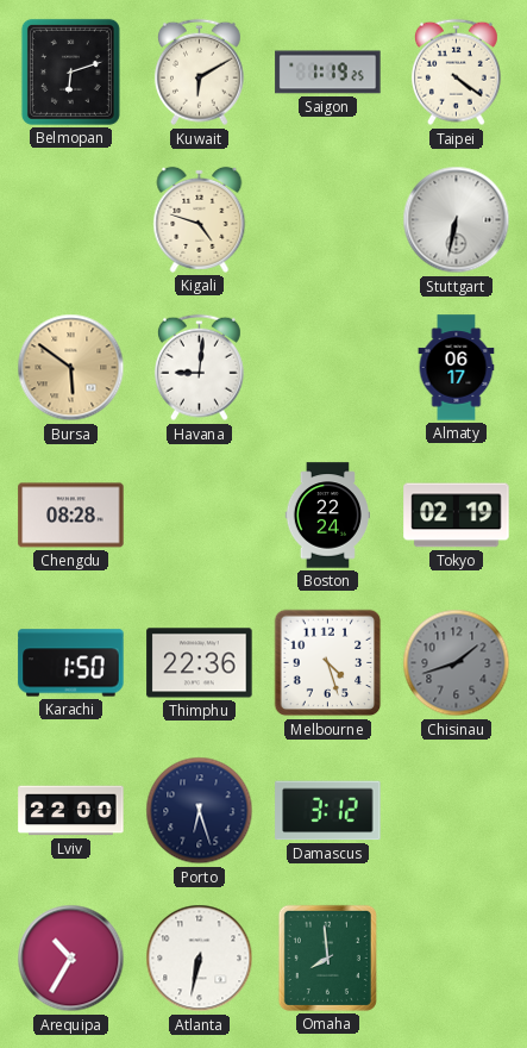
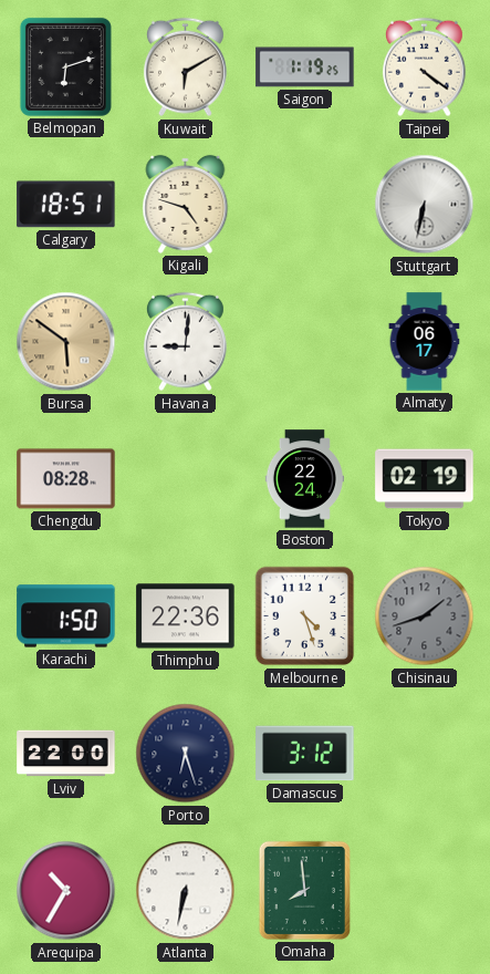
Calgary: none -> 18:51 (66, 205)
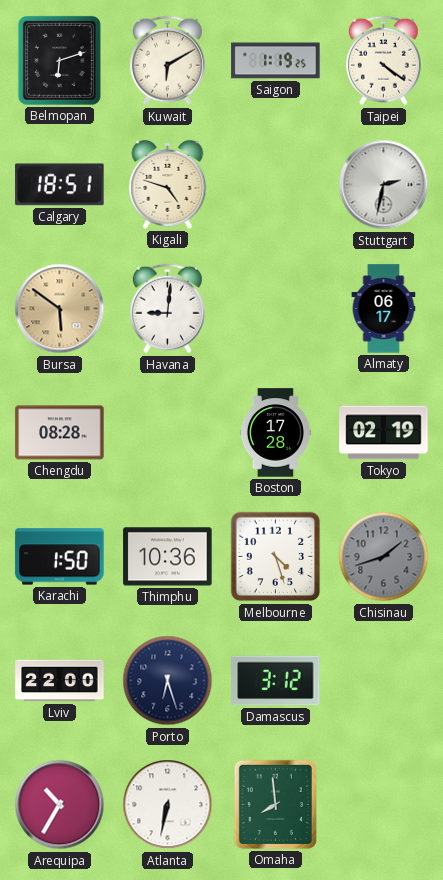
Stuttgart: 6:32 -> 2:32 (384, 185)
Boston: 22:24 -> 17:28 (275, 433)
Thimphu: 22:36 -> 10:36 (168, 557)
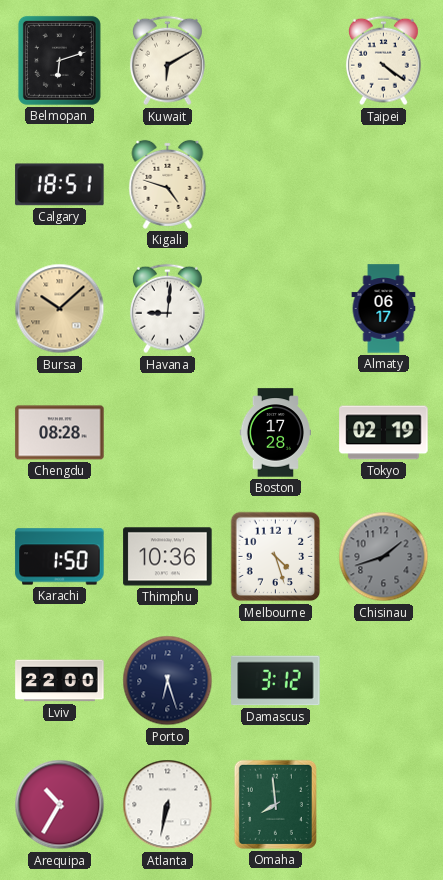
Saigon: 1:19 -> none (276, 61)
Stuttgart: 2:32 -> none (384, 185)
Bursa: 5:51 -> 10:08 (60, 309)
